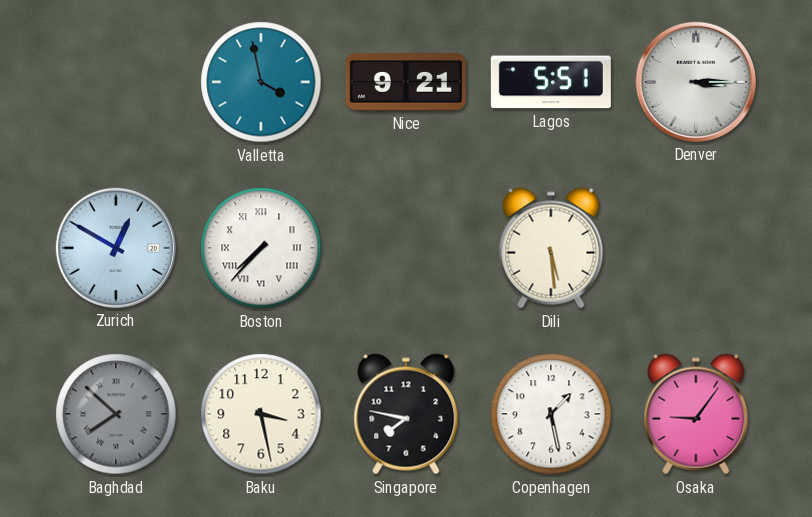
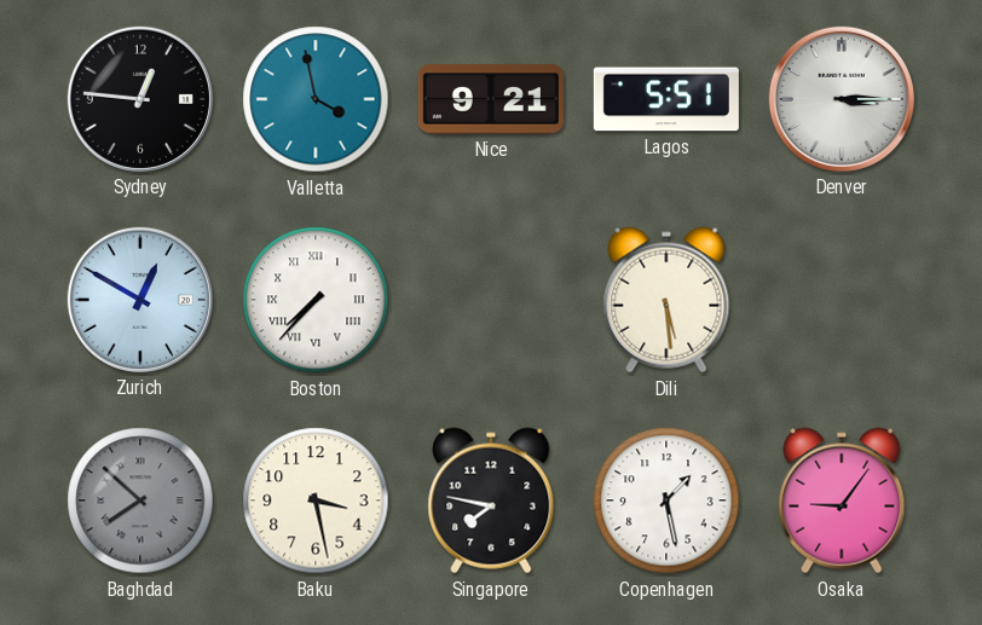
Sydney: none -> 12:46 (140, 99)
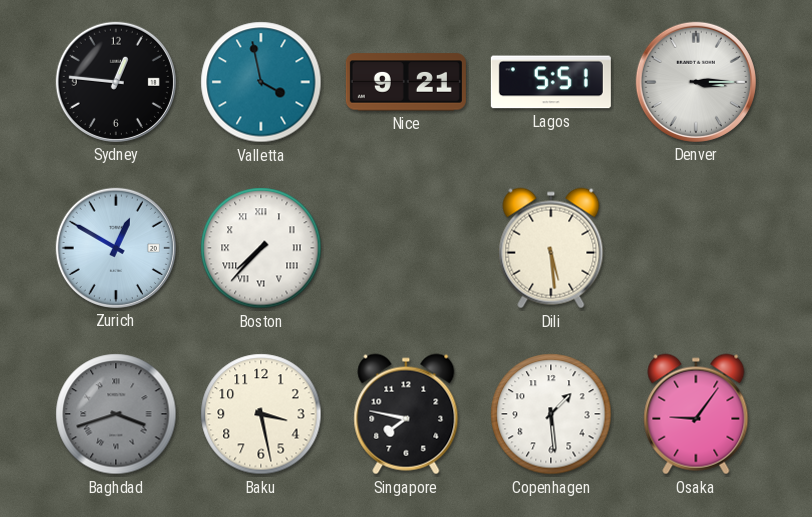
Baghdad: 7:52 -> 3:42 (116, 414)
Copenhagen: 1:28 -> 1:29 (551, 414)
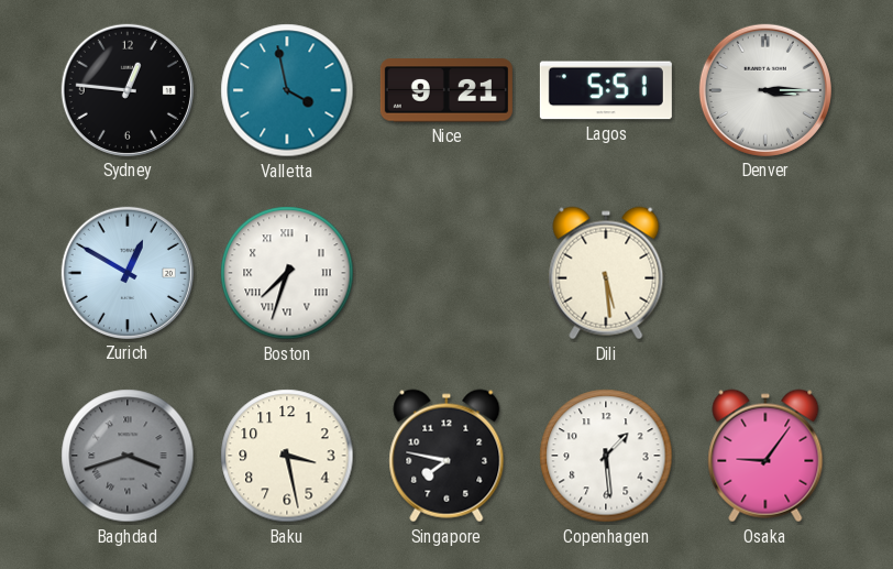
Boston: 7:37 -> 7:33 (287, 273)
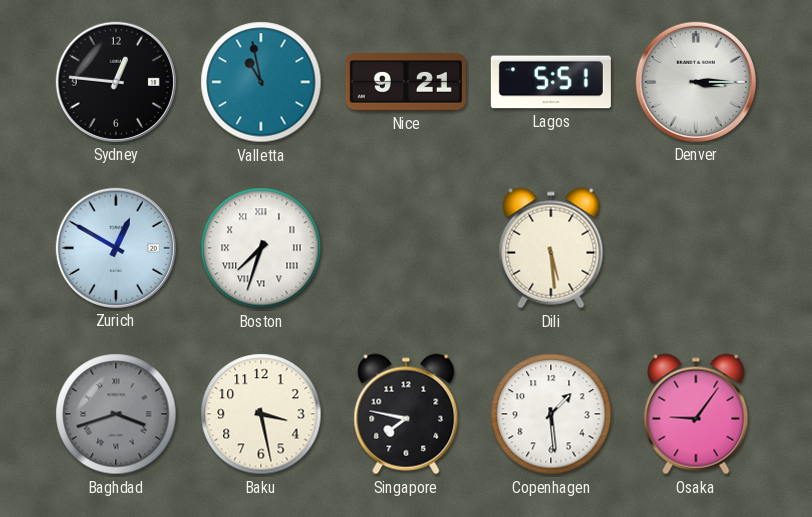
Valletta: 3:58 -> 10:58 (261, 82)
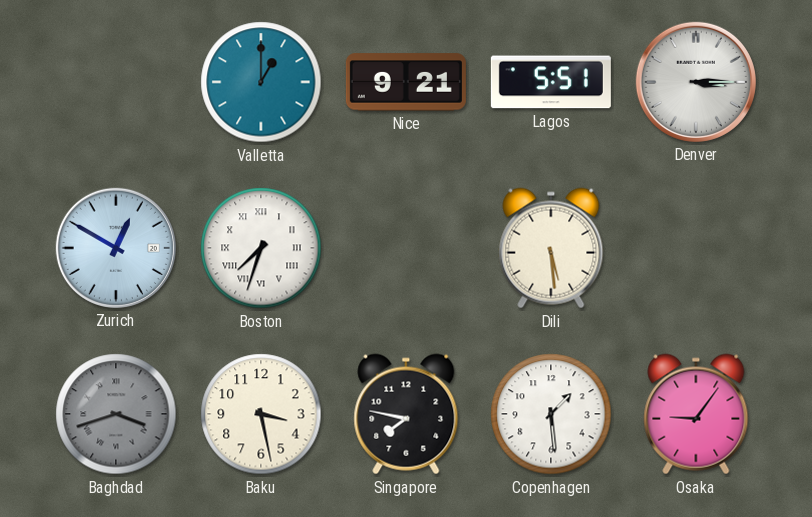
Sydney: 12:46 -> none (116, 82)
Valletta: 10:58 -> 1:00 (261, 82)
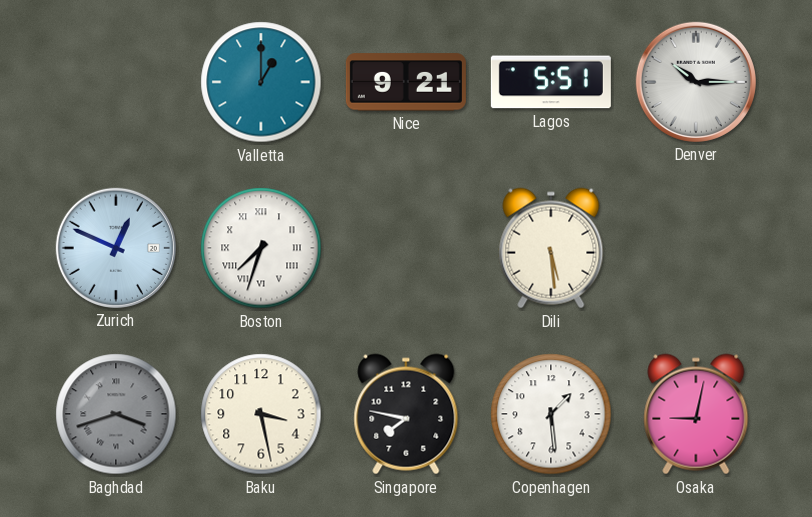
Denver: 3:15 -> 10:15 (696, 82)
Zurich: 12:50 -> 12:49 (116, 248)
Osaka: 9:06 -> 9:02 (696, 414)
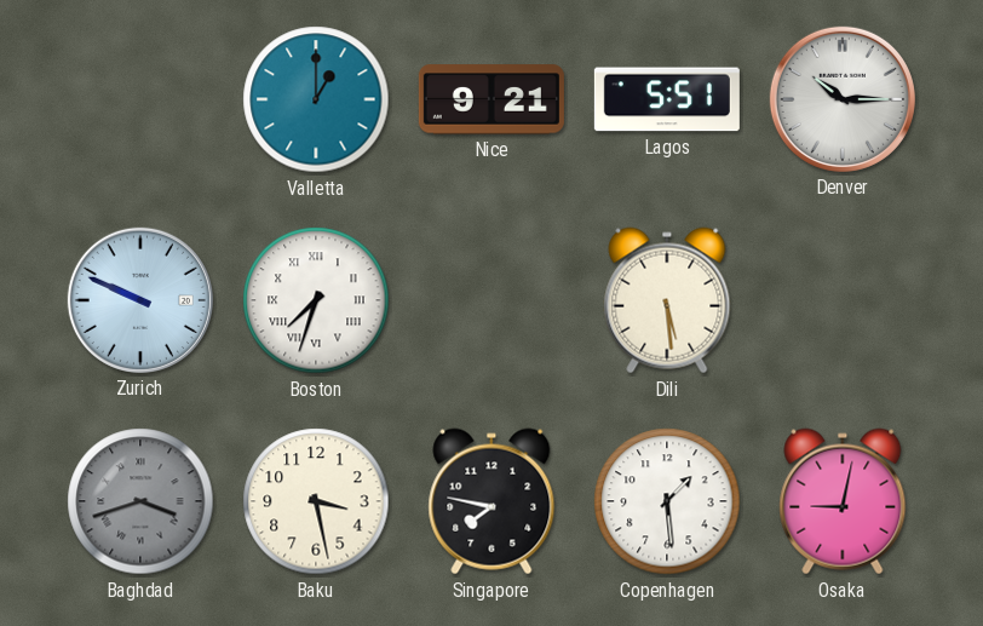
Zurich: 12:49 -> 9:49 (140, 300)
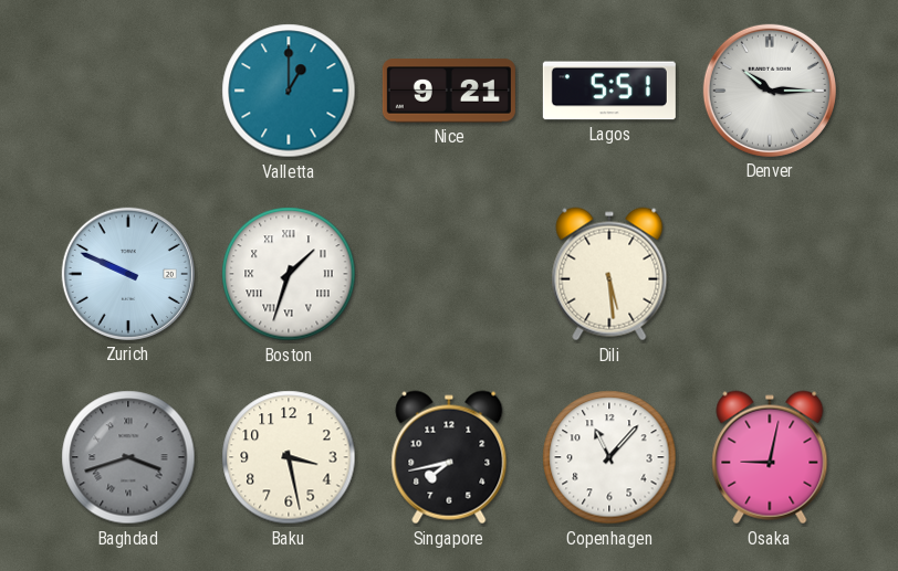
Boston: 7:33 -> 1:33 (289, 274)
Singapore: 7:47 -> 7:43 (449, 457)
Copenhagen: 1:29 -> 11:07 (609, 457)
